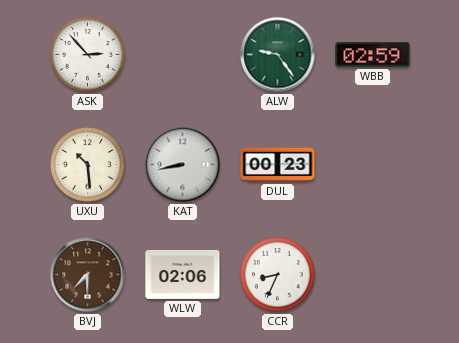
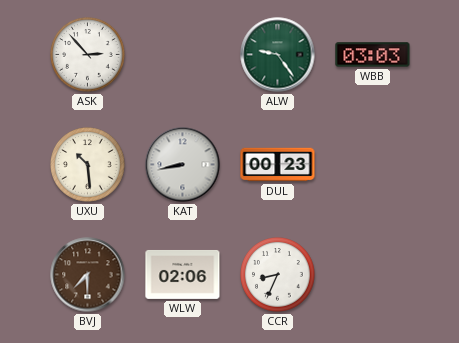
WBB: 02:59 -> 03:03 (373, 55)
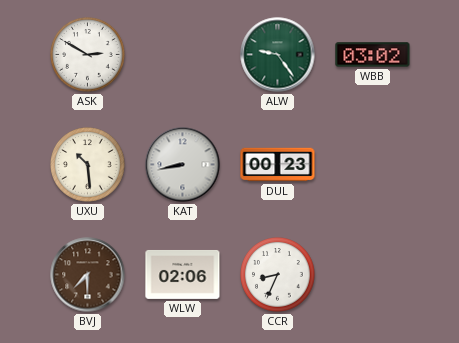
ASK: 2:53 -> 2:50 (88, 55)
WBB: 03:03 -> 03:02 (373, 55)
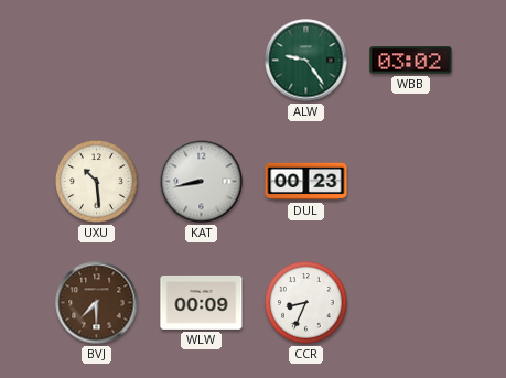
ASK: 2:50 -> none (88, 55)
WLW: 02:06 -> 00:09 (202, 302)
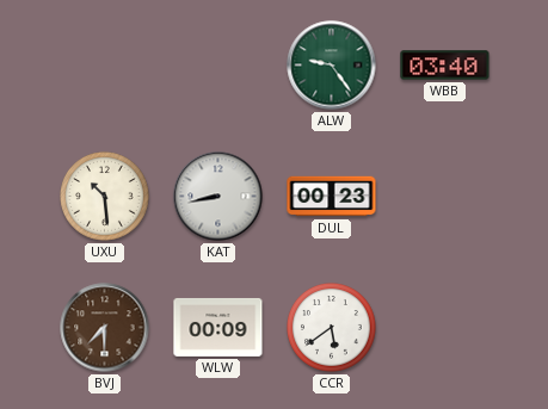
WBB: 03:02 -> 03:40 (445, 66)
CCR: 8:34 -> 5:39 (332, 328)
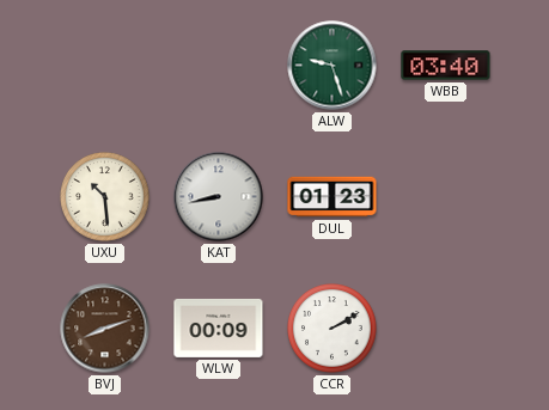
ALW: 9:24 -> 9:27 (333, 66)
DUL: 00:23 -> 01:23 (333, 197)
BVJ: 7:30 -> 8:12 (105, 329)
CCR: 5:39 -> 2:10 (333, 329)
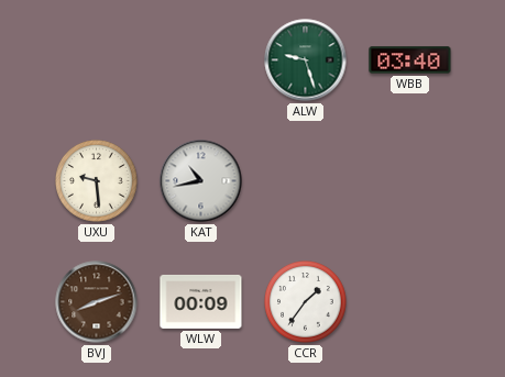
UXU: 10:29 -> 9:29 (97, 181)
KAT: 8:43 -> 10:43 (201, 181)
DUL: 01:23 -> none (333, 197)
CCR: 2:10 -> 1:36 (306, 302)
